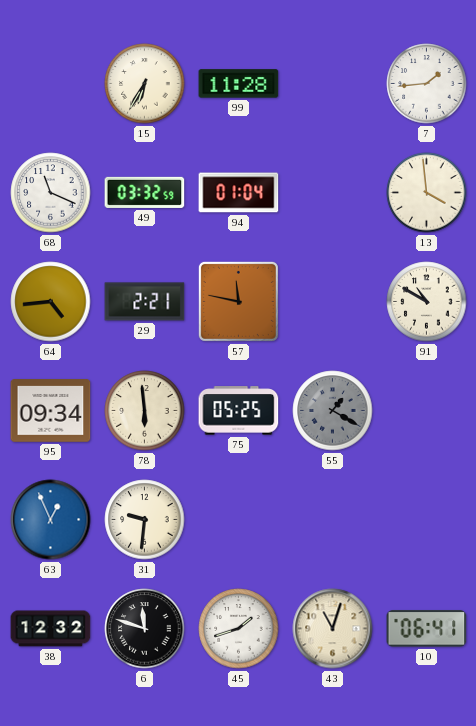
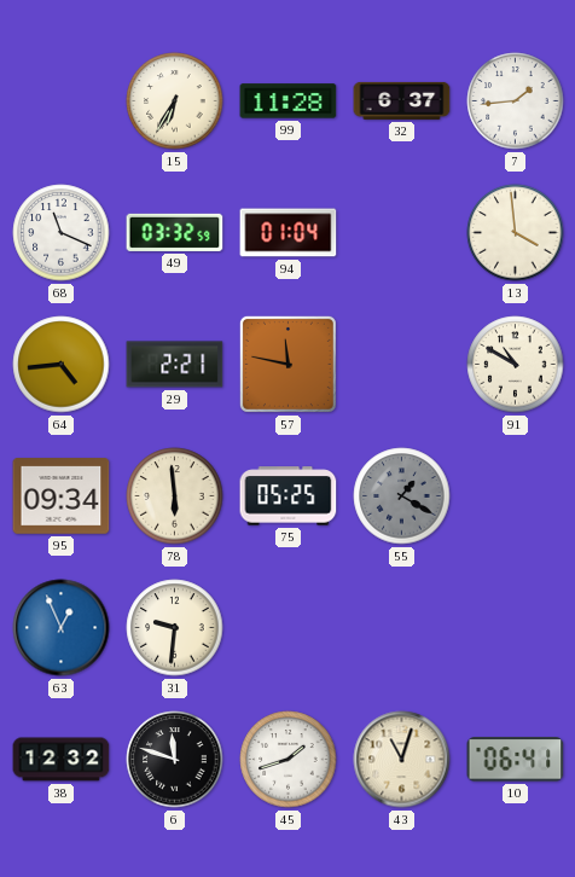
32: none -> 6:37 (402, 100)
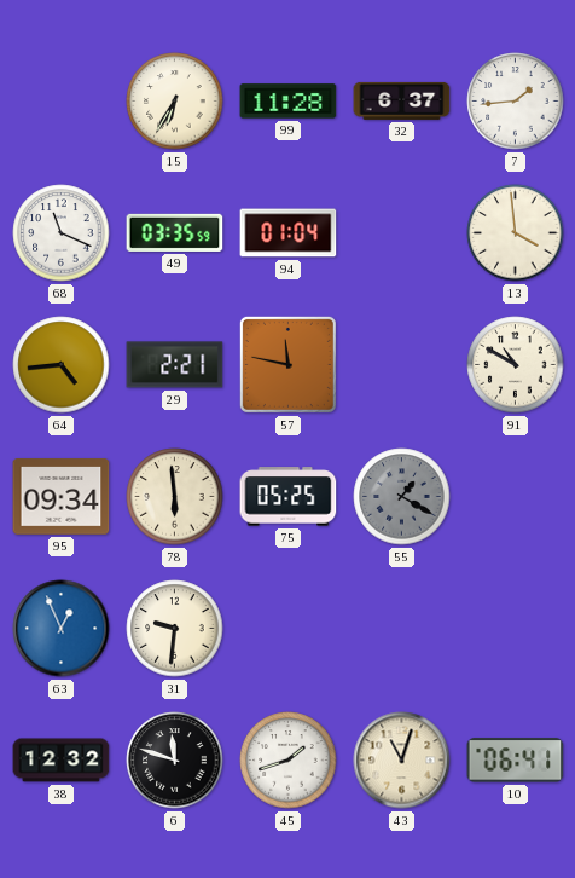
49: 03:32 -> 03:35 (175, 232)
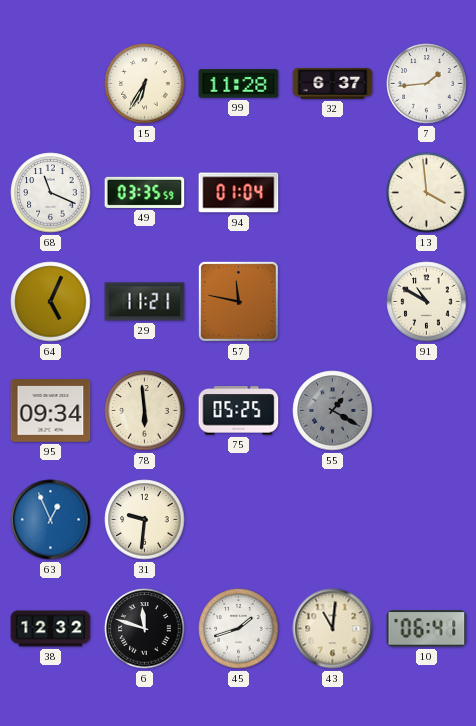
64: 4:44 -> 5:04 (51, 302)
29: 2:21 -> 11:21 (145, 302)
43: 11:03 -> 11:01 (333, 629)
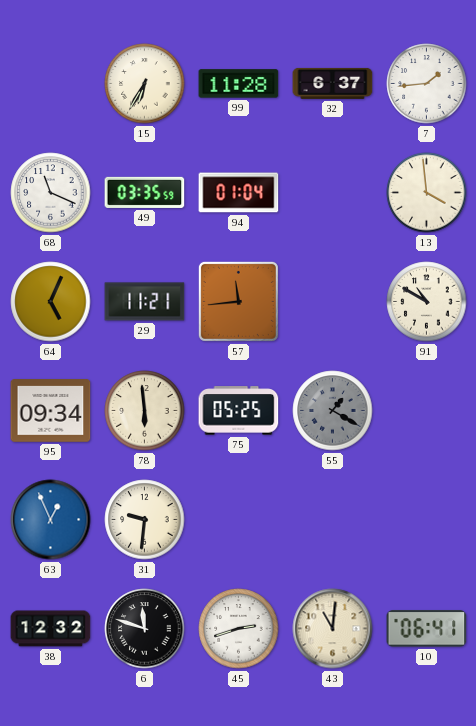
57: 11:47 -> 11:44 (238, 301)
45: 1:42 -> 2:42 (239, 629)
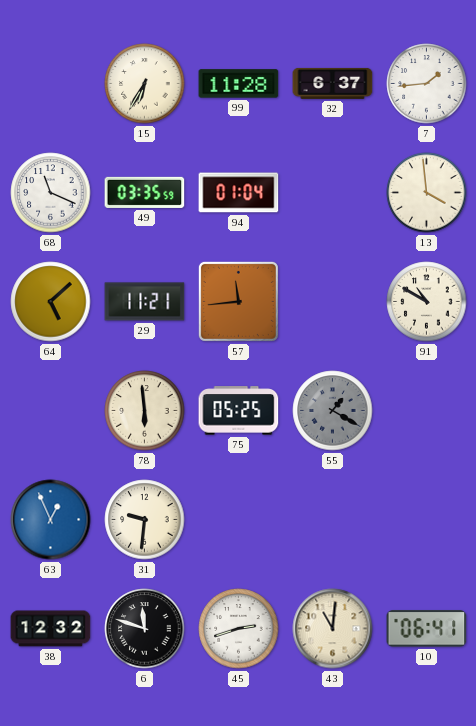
64: 5:04 -> 5:08 (51, 302)
95: 09:34 -> none (51, 411)
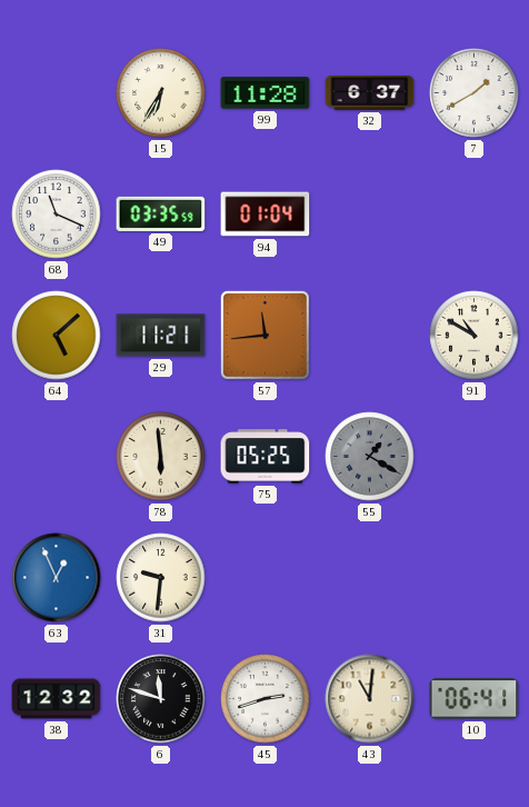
7: 1:44 -> 1:40 (475, 93)
13: 3:59 -> none (427, 193)
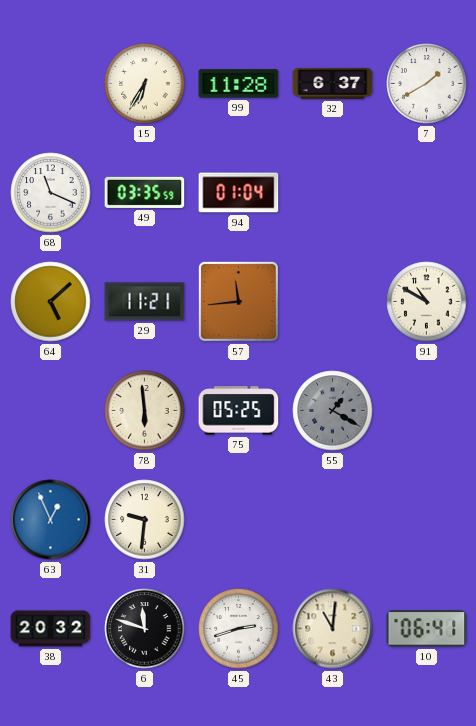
38: 12:32 -> 20:32 (51, 629)
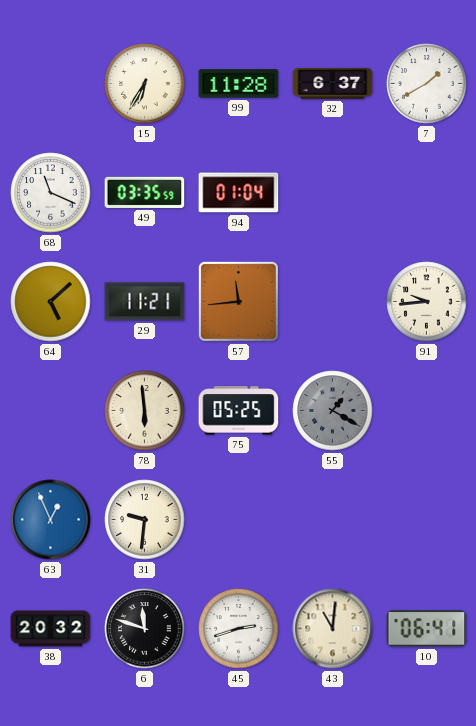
91: 10:50 -> 9:44 (427, 302)
